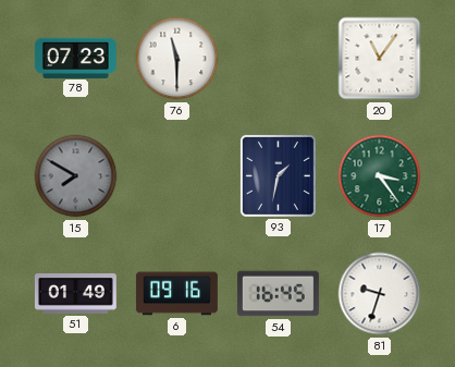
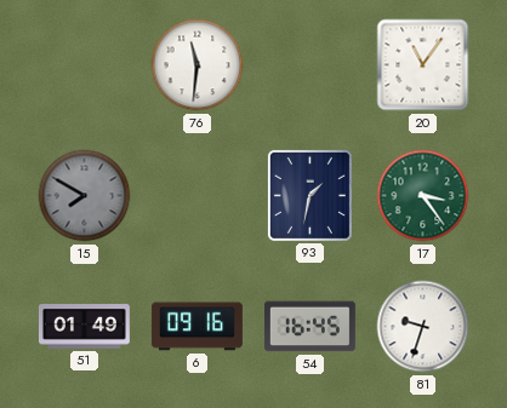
78: 07:23 -> none (75, 58)
76: 11:30 -> 11:31 (198, 65)
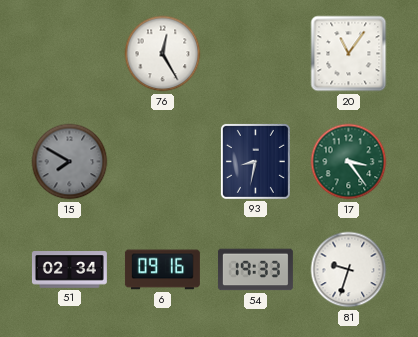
76: 11:31 -> 12:25 (163, 54)
93: 1:32 -> 8:32 (255, 161)
51: 01:49 -> 02:34 (69, 270)
54: 16:45 -> 19:33 (255, 270)
